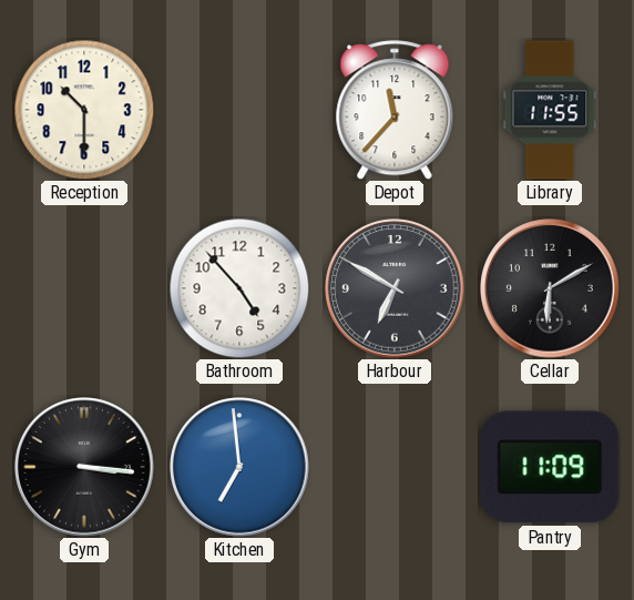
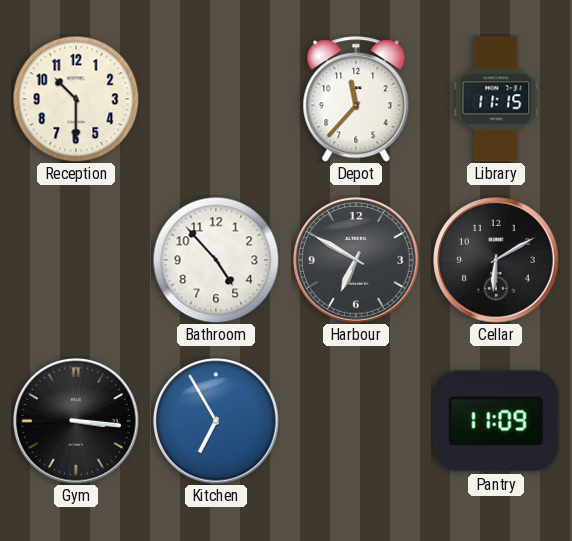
Library: 11:55 -> 11:15 (496, 99)
Kitchen: 6:59 -> 6:55 (216, 421)
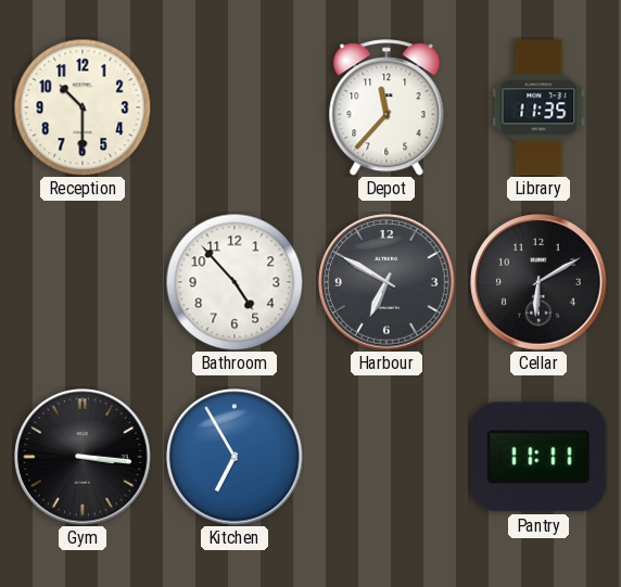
Library: 11:15 -> 11:35 (538, 107)
Pantry: 11:09 -> 11:11 (538, 457)
